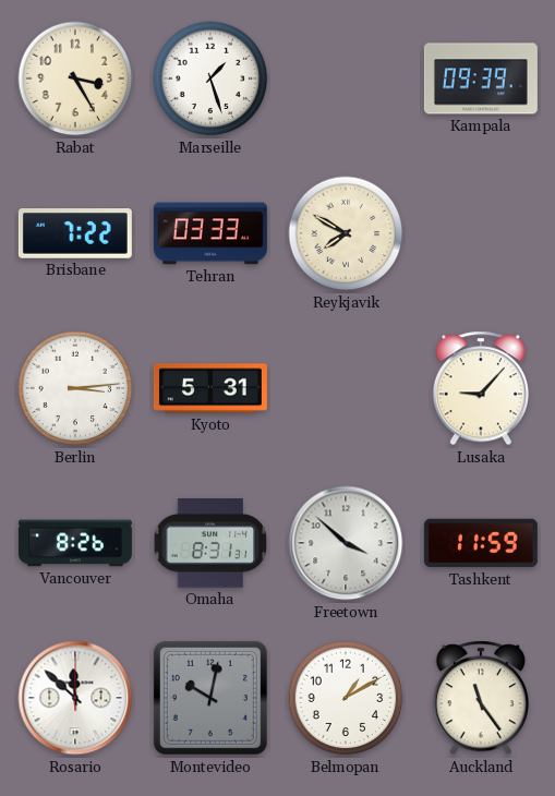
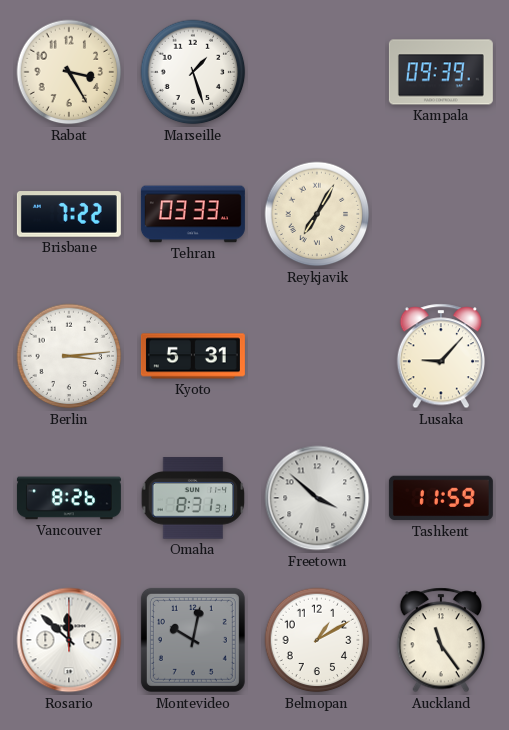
Reykjavik: 7:50 -> 7:05 (317, 214)
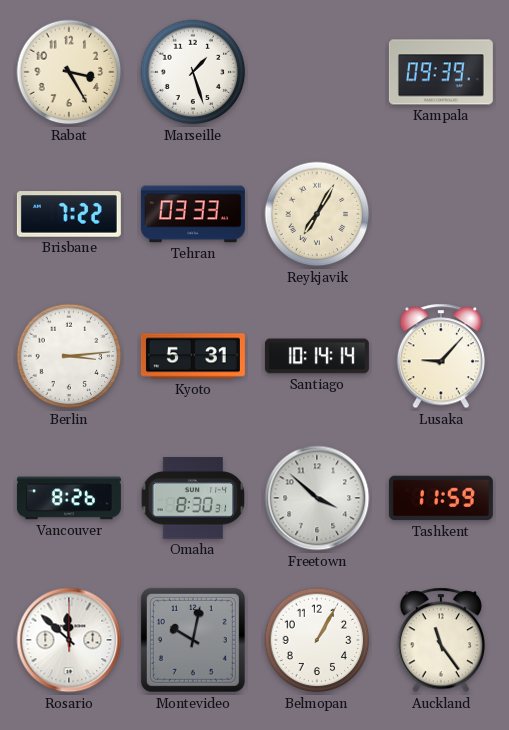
Santiago: none -> 10:14 (317, 356)
Omaha: 8:31 -> 8:30 (193, 498)
Belmopan: 1:10 -> 1:05 (317, 640)
